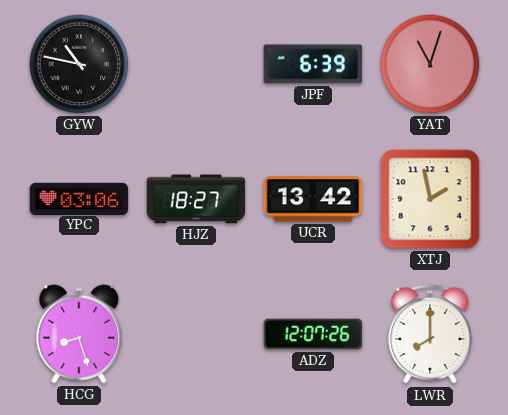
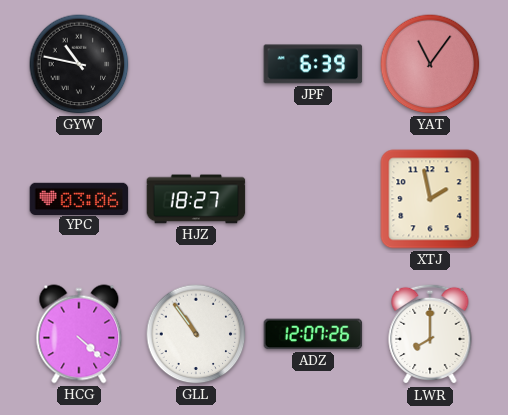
YAT: 11:03 -> 11:06 (430, 64)
UCR: 13:42 -> none (313, 199)
HCG: 8:27 -> 4:22 (79, 334)
GLL: none -> 10:54 (196, 334)
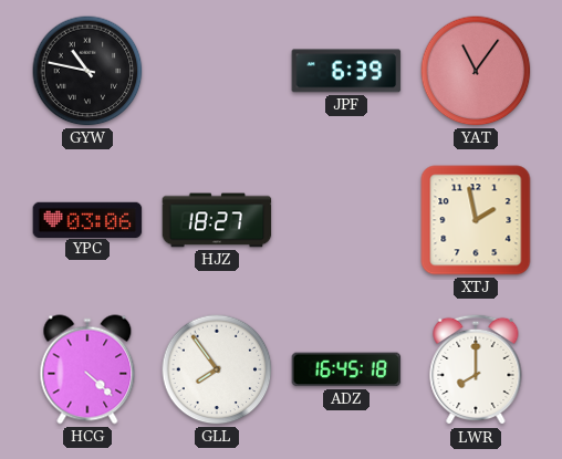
GLL: 10:54 -> 7:54 (217, 369)
ADZ: 12:07 -> 16:45 (346, 369)
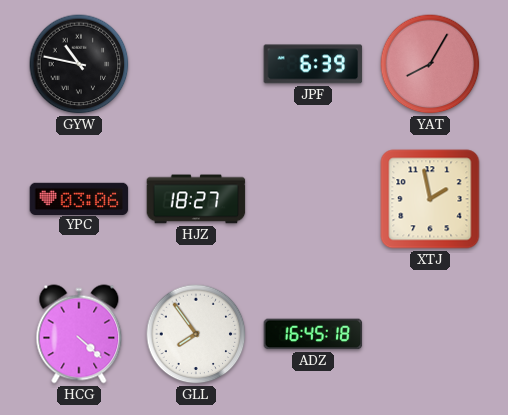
YAT: 11:06 -> 8:05 (430, 64)
LWR: 8:00 -> none (476, 369)
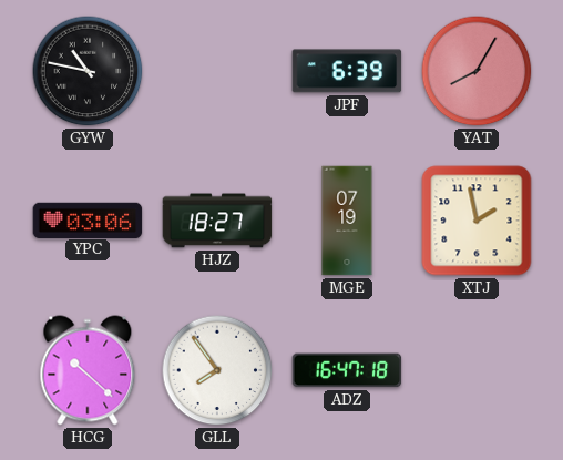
MGE: none -> 07:19 (347, 221)
HCG: 4:22 -> 10:22 (88, 370)
ADZ: 16:45 -> 16:47 (347, 370)
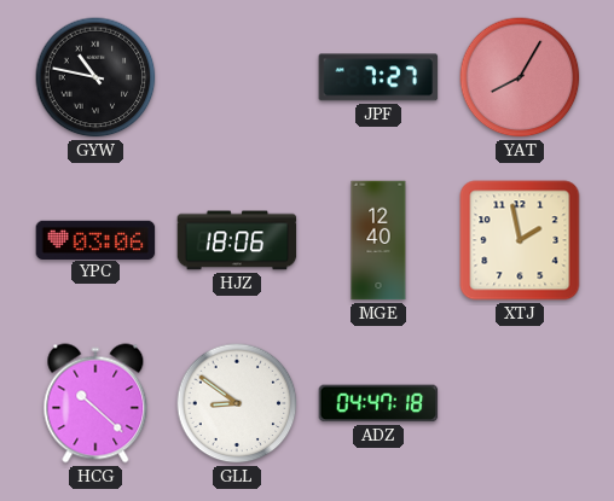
JPF: 6:39 -> 7:27 (378, 77)
HJZ: 18:27 -> 18:06 (237, 240)
MGE: 07:19 -> 12:40 (378, 240)
GLL: 7:54 -> 8:51 (237, 403)
ADZ: 16:47 -> 04:47 (378, 403)
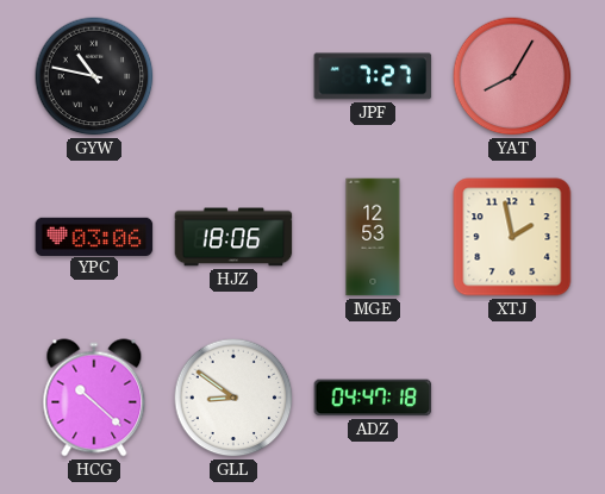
MGE: 12:40 -> 12:53 (373, 237)
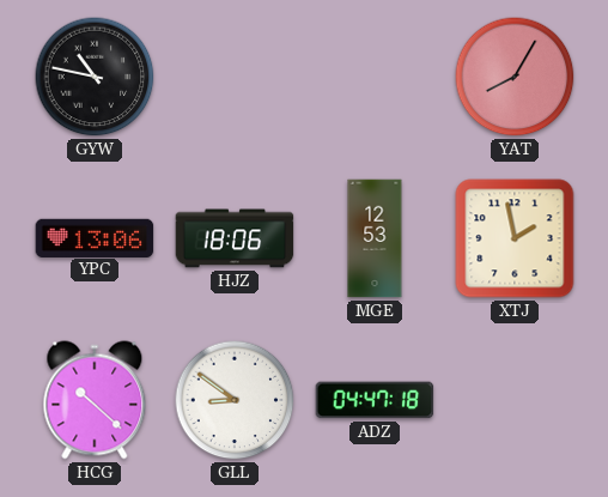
JPF: 7:27 -> none (373, 76)
YPC: 03:06 -> 13:06 (95, 237)
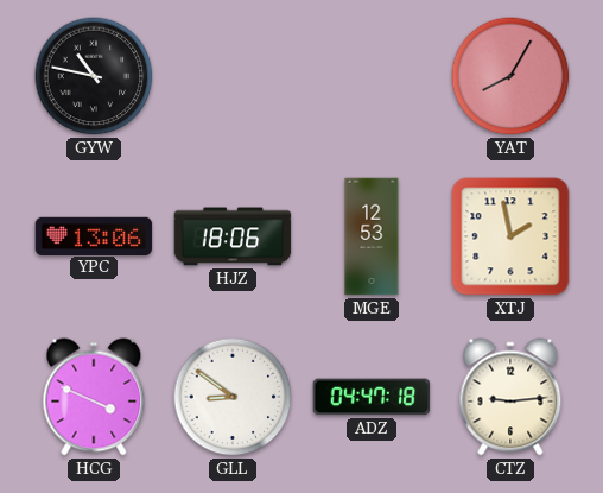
HCG: 10:22 -> 3:49 (94, 397)
CTZ: none -> 9:14 (510, 397)
